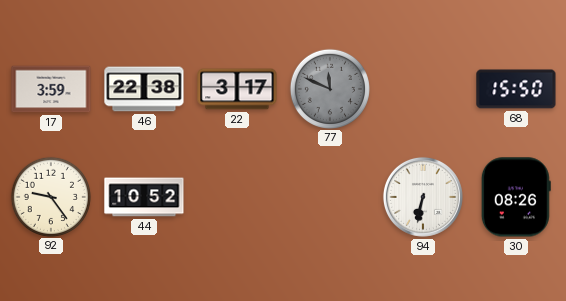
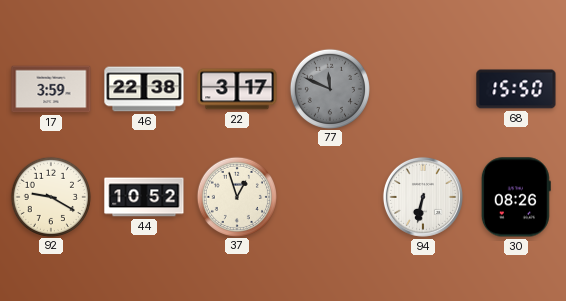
92: 9:24 -> 9:20 (50, 196)
37: none -> 12:57 (236, 196)
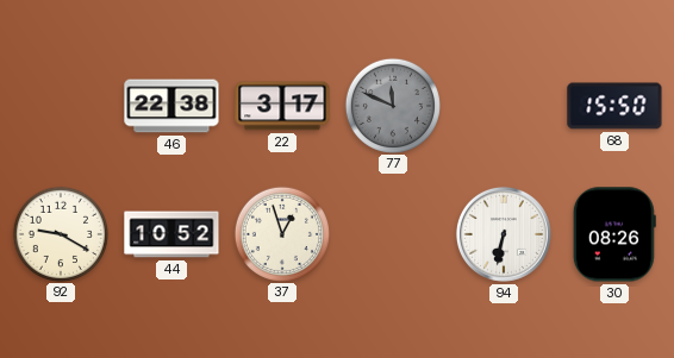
17: 3:59 -> none (51, 89)
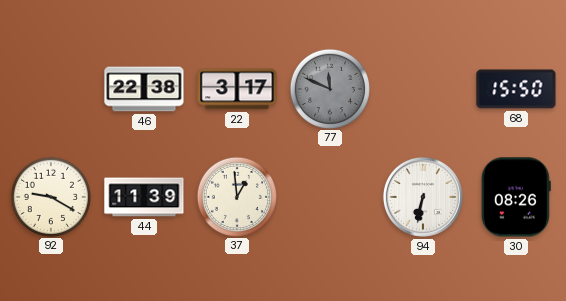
44: 10:52 -> 11:39 (144, 197)
37: 12:57 -> 12:59 (236, 196)
